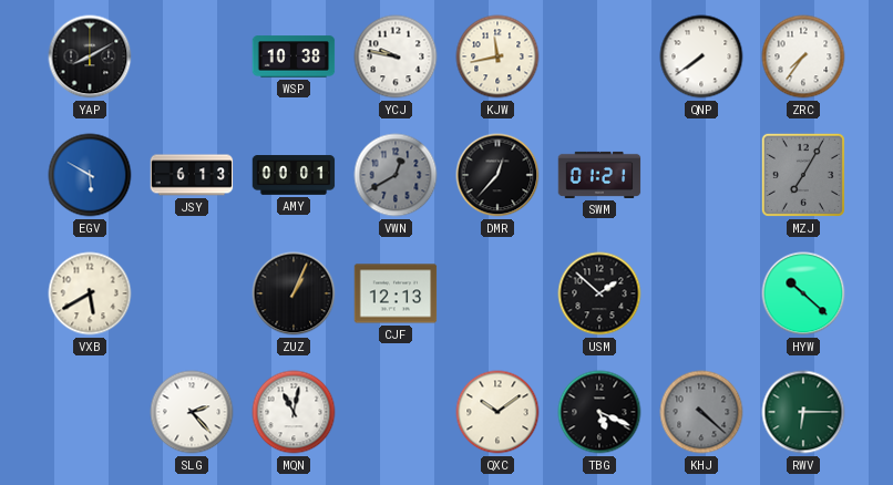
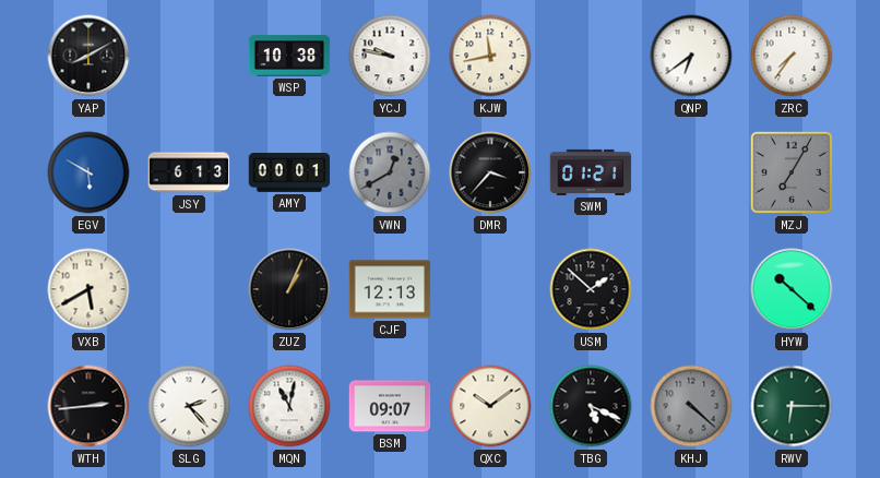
QNP: 7:39 -> 6:39 (691, 56)
DMR: 12:37 -> 3:37 (490, 172)
WTH: none -> 2:44 (88, 406)
BSM: none -> 09:07 (390, 406)
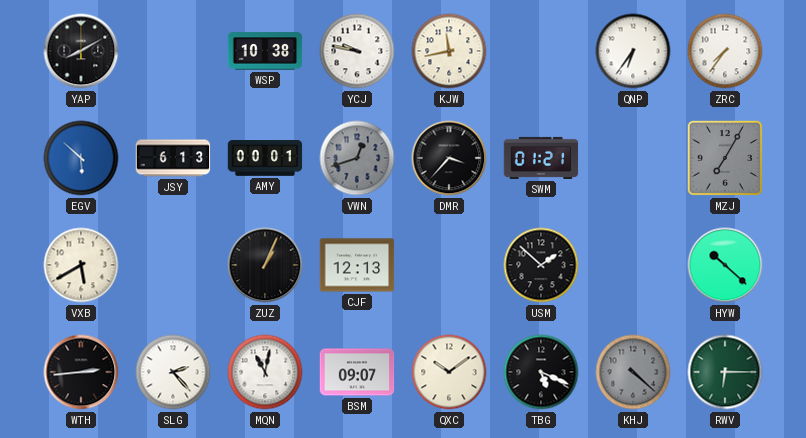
QNP: 6:39 -> 6:36 (633, 51)
EGV: 5:50 -> 5:52 (81, 158)
VWN: 12:40 -> 12:42 (357, 158)
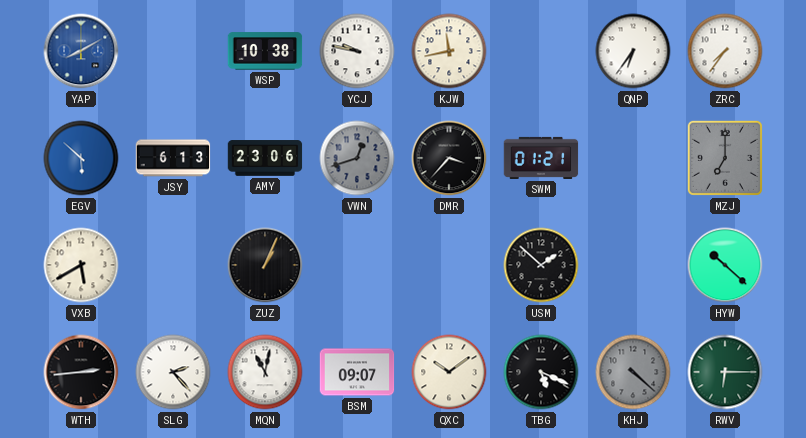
YAP dial: black -> blue (81, 51)
AMY: 00:01 -> 23:06 (265, 158)
MZJ: 7:05 -> 7:00 (725, 158)
CJF: 12:13 -> none (357, 265)
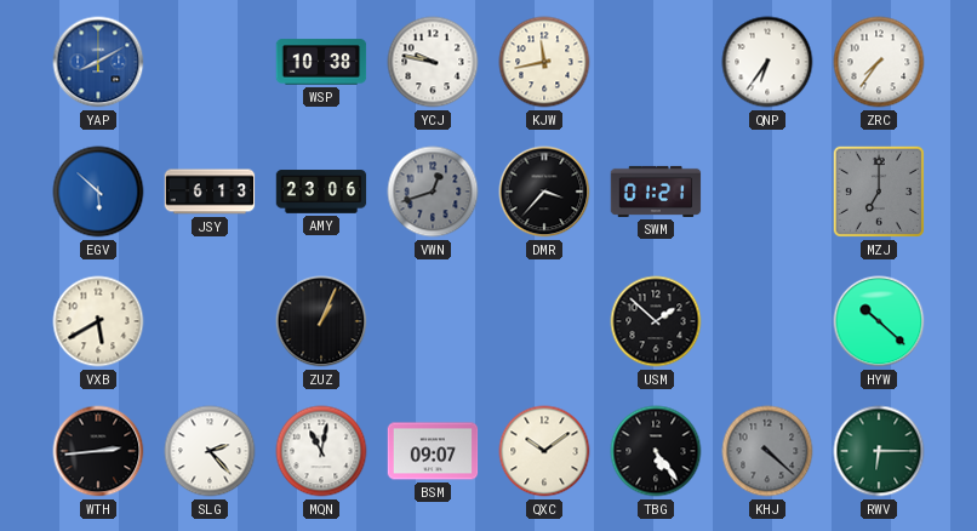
TBG: 5:19 -> 5:24 (656, 451)
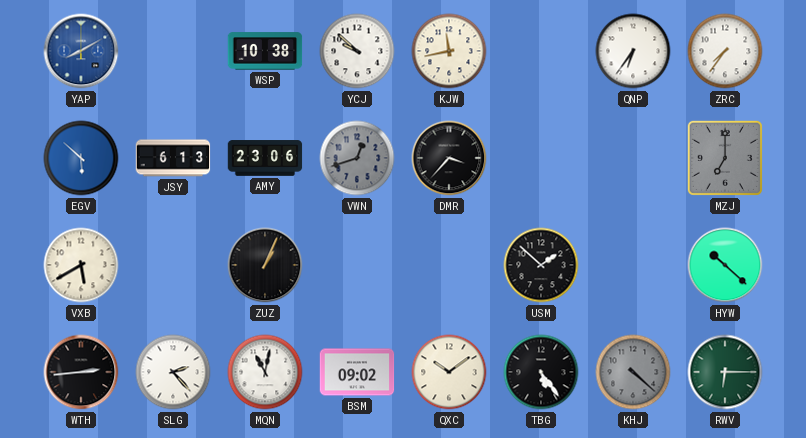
YCJ: 9:47 -> 9:52 (357, 51)
SWM: 01:21 -> none (656, 192)
BSM: 09:07 -> 09:02 (357, 372)
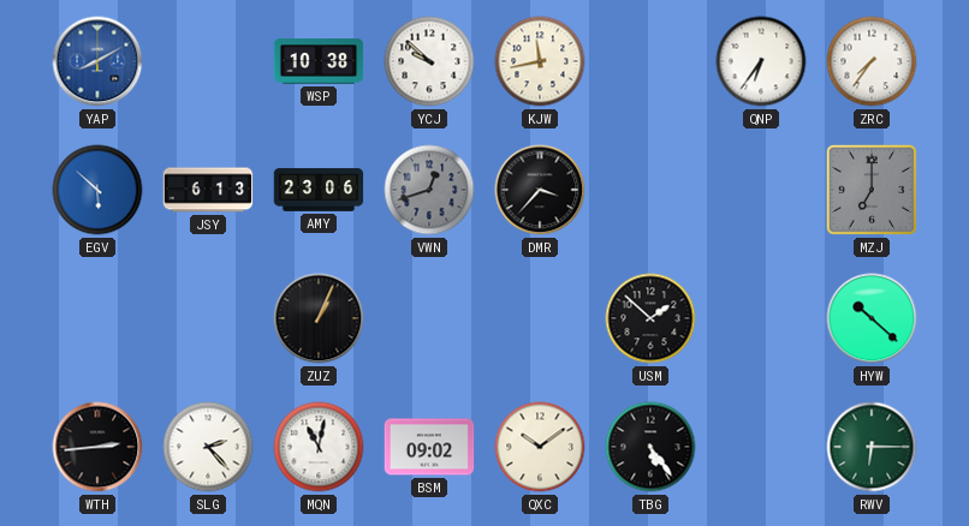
VXB: 5:40 -> none (81, 265)
KHJ: 4:22 -> none (633, 372)
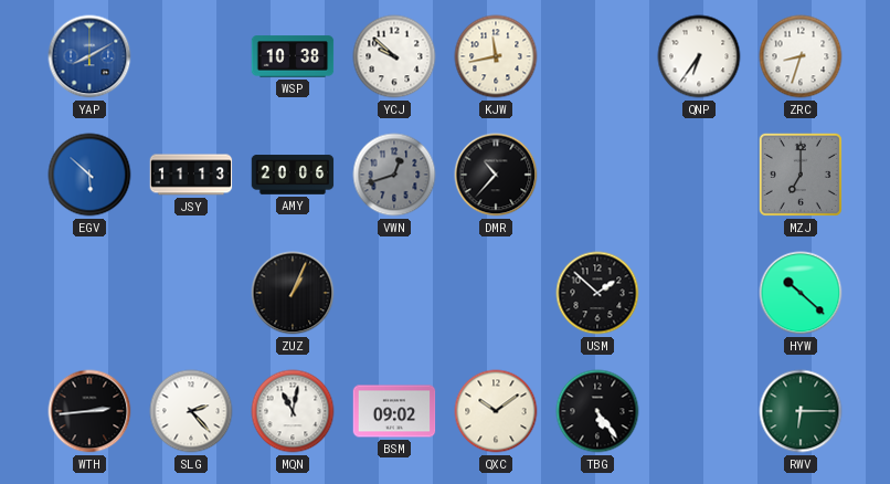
ZRC: 7:36 -> 8:33 (801, 56)
JSY: 6:13 -> 11:13 (191, 175)
AMY: 23:06 -> 20:06 (293, 175)
DMR: 3:37 -> 10:37 (496, 175)
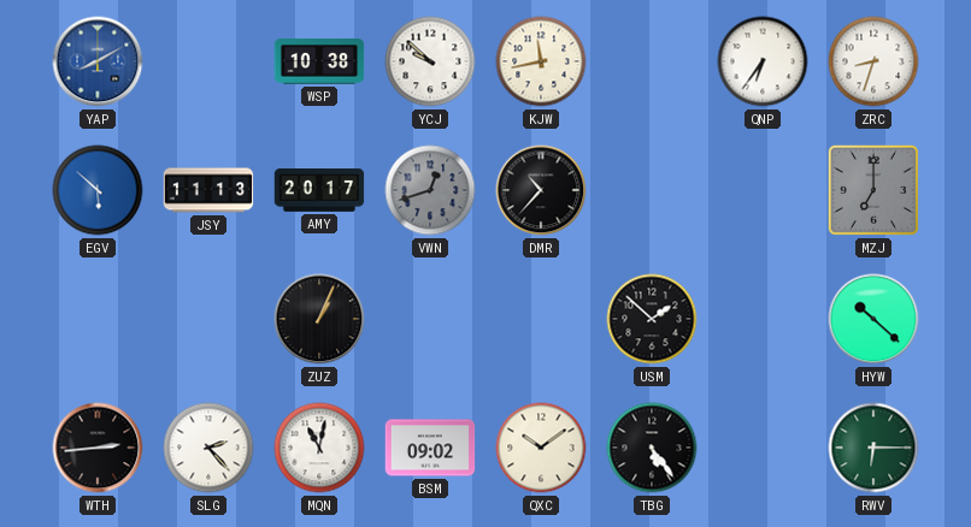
AMY: 20:06 -> 20:17 (319, 190)
